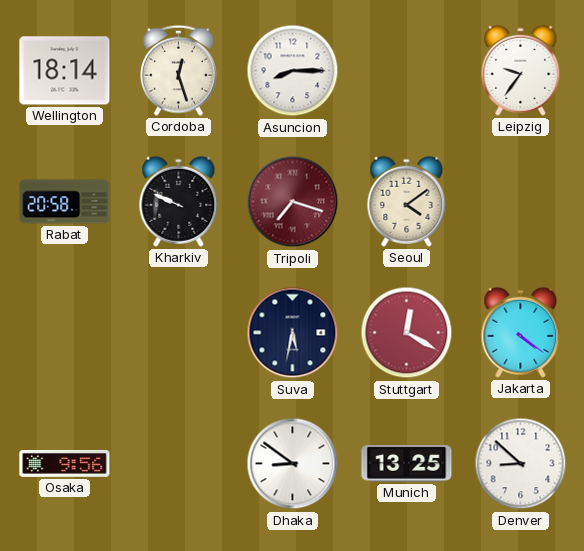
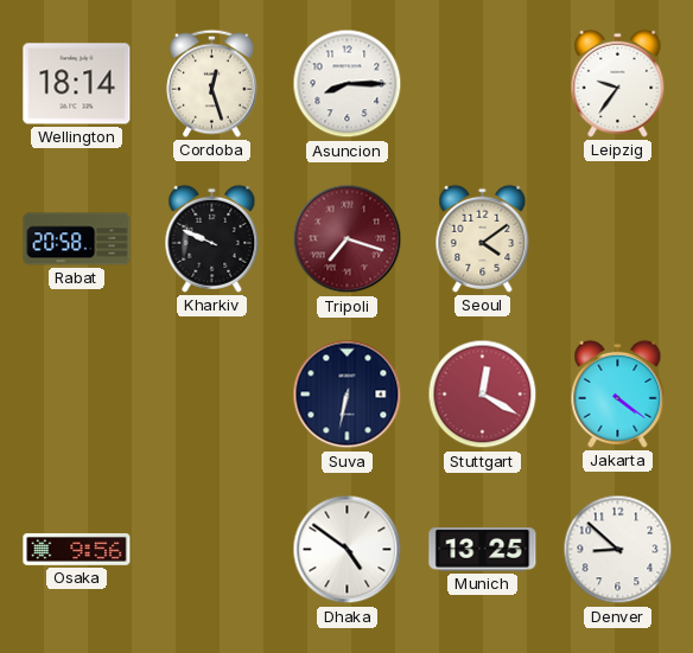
Suva: 5:32 -> 6:32 (348, 395)
Dhaka: 8:51 -> 4:51 (348, 550)
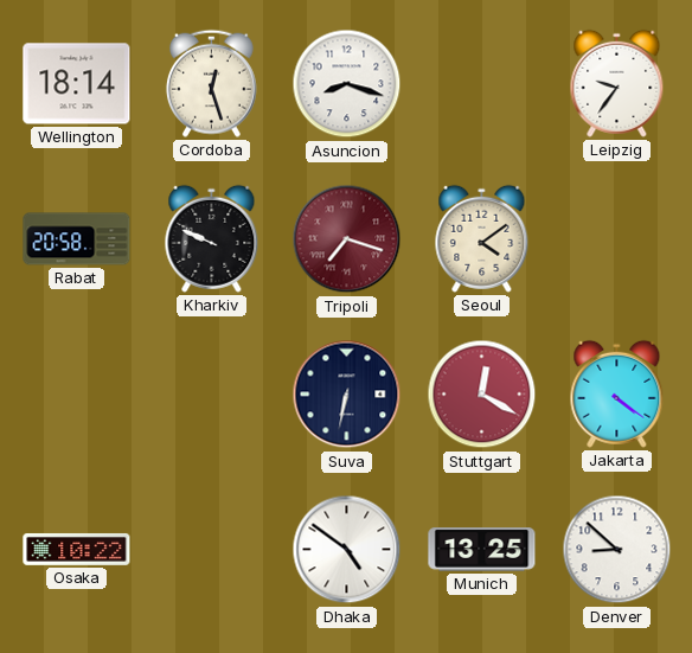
Asuncion: 8:15 -> 8:18 (347, 84)
Osaka: 9:56 -> 10:22 (77, 549)
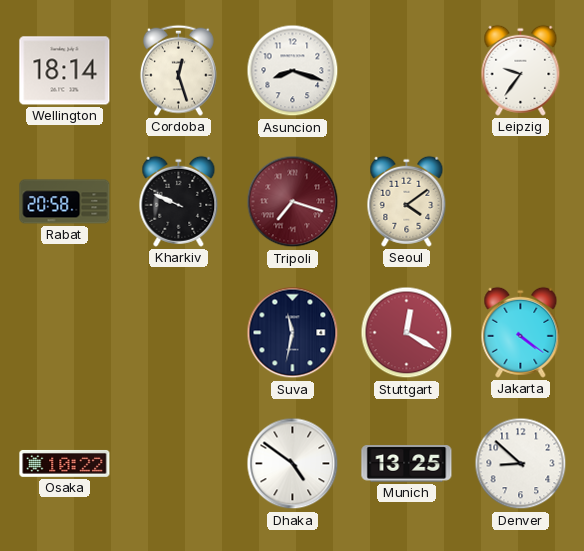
Suva: 6:32 -> 11:32 (293, 333)
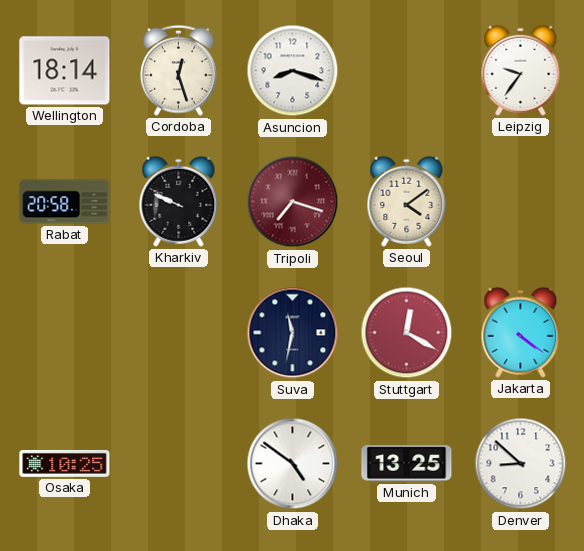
Osaka: 10:22 -> 10:25 (65, 463)
